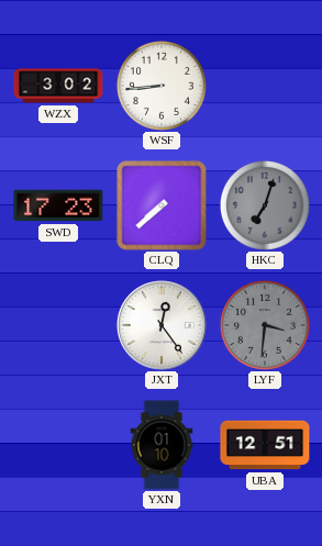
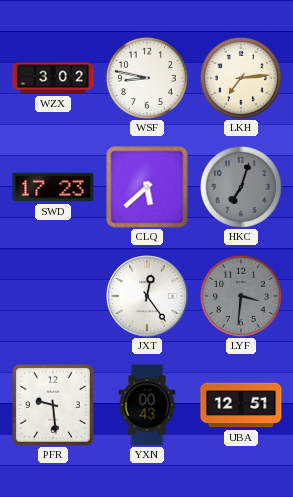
WSF: 8:44 -> 8:47 (147, 78)
LKH: none -> 7:14 (241, 78)
CLQ: 7:38 -> 5:38 (147, 187)
PFR: none -> 9:29 (53, 405)
YXN: 01:10 -> 00:43 (147, 405)
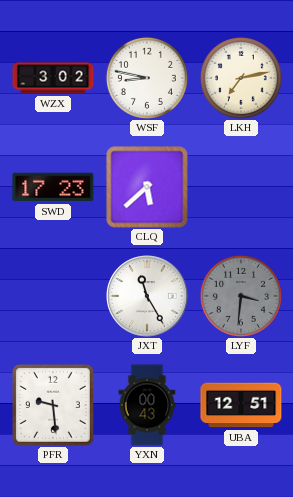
LKH: 7:14 -> 7:13 (241, 78)
HKC: 7:03 -> none (241, 187)
JXT: 12:24 -> 11:25 (147, 296)
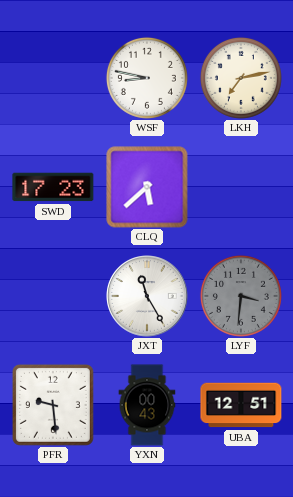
WZX: 3:02 -> none (53, 78)
